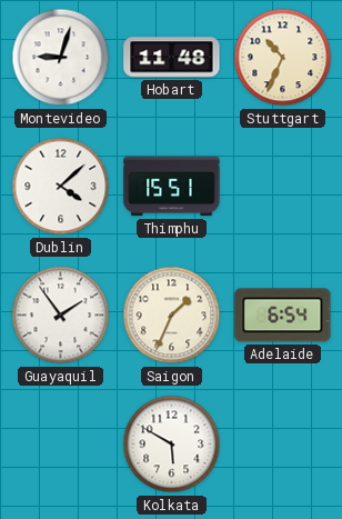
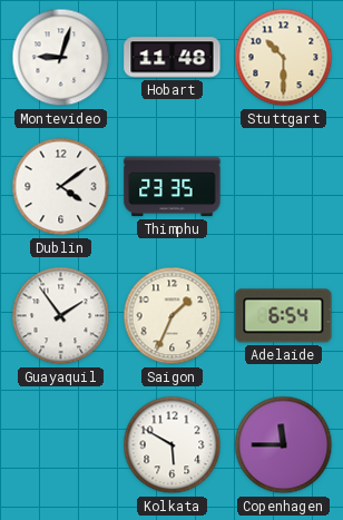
Stuttgart: 10:34 -> 10:30 (284, 58)
Dublin: 4:08 -> 4:09 (61, 187)
Thimphu: 15:51 -> 23:35 (173, 187)
Copenhagen: none -> 11:45 (284, 445)
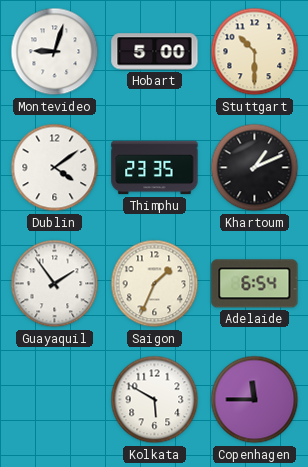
Hobart: 11:48 -> 5:00 (155, 52)
Khartoum: none -> 1:11 (255, 168)
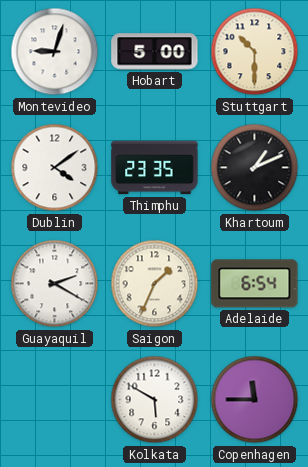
Guayaquil: 1:54 -> 2:20 (55, 284)
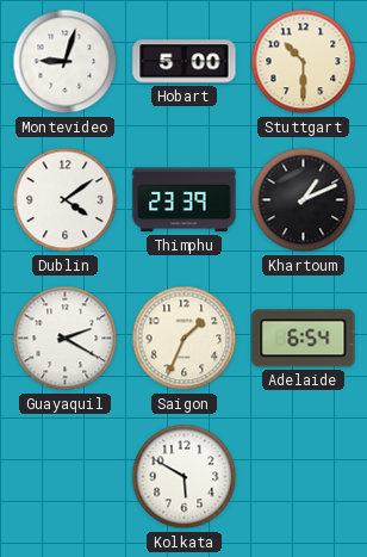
Thimphu: 23:35 -> 23:39 (185, 200)
Copenhagen: 11:45 -> none (255, 400)
